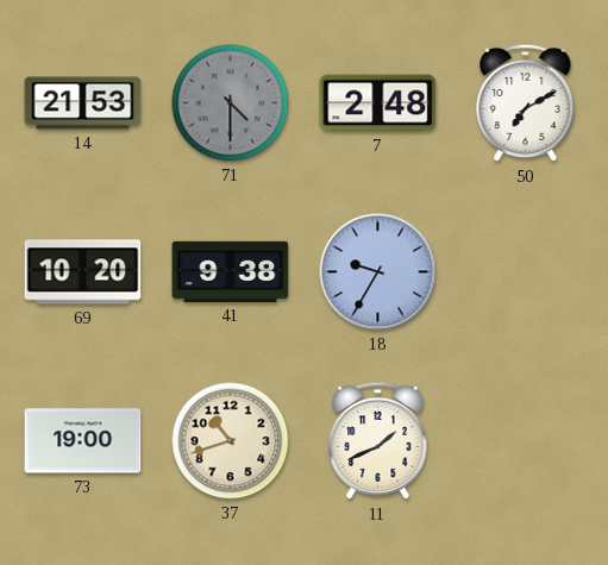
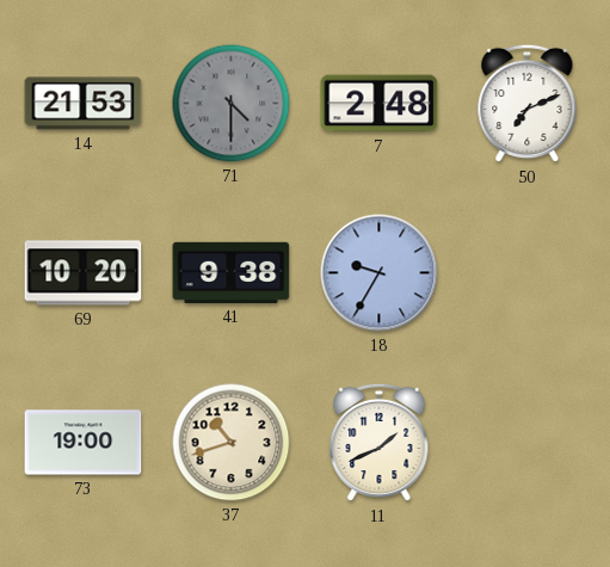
50: 7:10 -> 7:11 (528, 104)
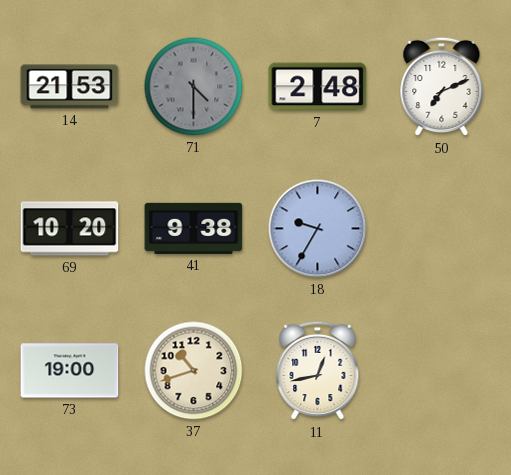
11: 1:41 -> 12:43 (318, 371)
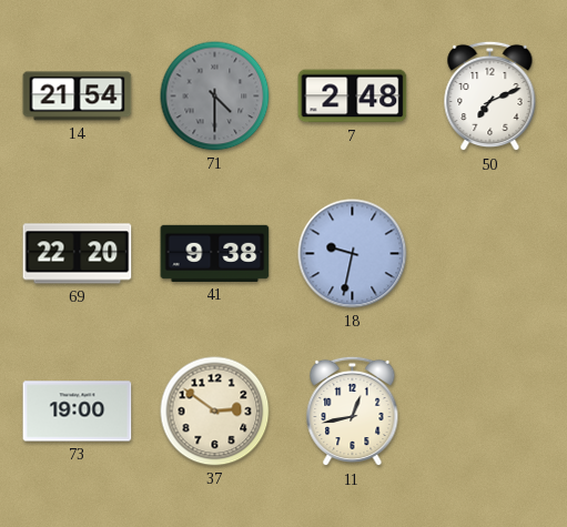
14: 21:53 -> 21:54 (78, 97)
69: 10:20 -> 22:20 (78, 254)
18: 9:35 -> 9:32 (353, 254)
37: 10:42 -> 2:51 (215, 412)
